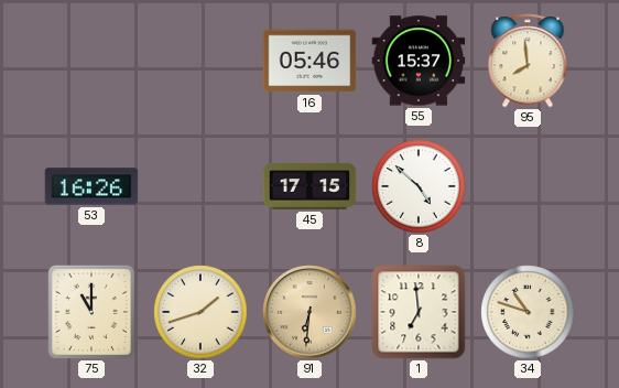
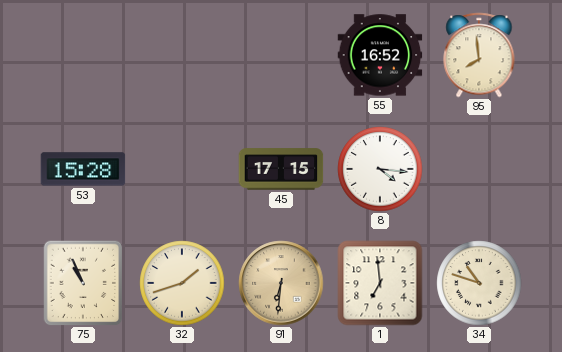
16: 05:46 -> none (309, 61)
55: 15:37 -> 16:52 (380, 55)
53: 16:26 -> 15:28 (83, 169)
8: 4:52 -> 4:16 (380, 169)
75: 11:00 -> 10:56 (83, 283)
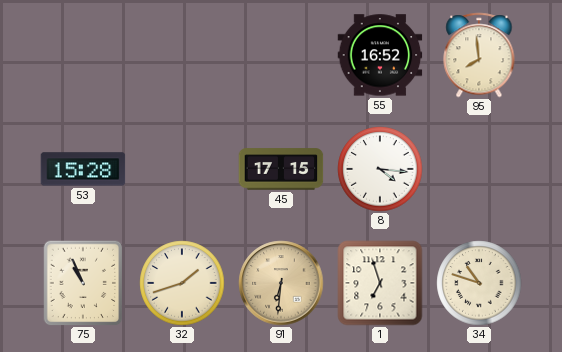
1: 6:59 -> 6:57 (380, 283)
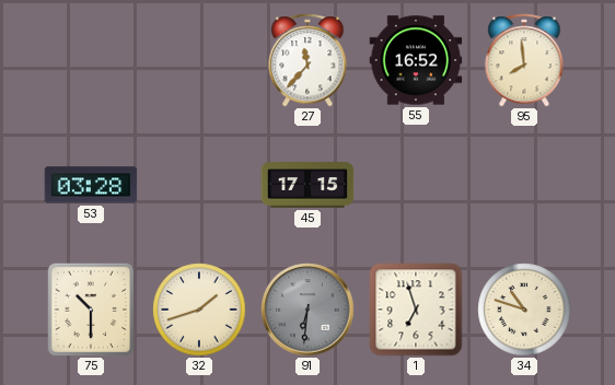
27: none -> 11:37 (307, 60)
53: 15:28 -> 03:28 (91, 185)
8: 4:16 -> none (380, 169)
75: 10:56 -> 10:30 (91, 310)
91 dial: champagne -> grey (307, 310)
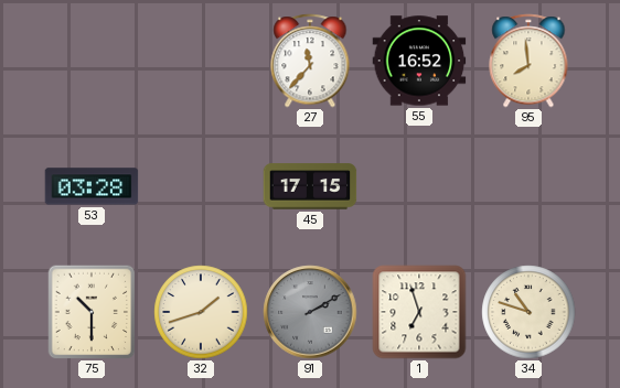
91: 6:31 -> 2:10 (310, 312)
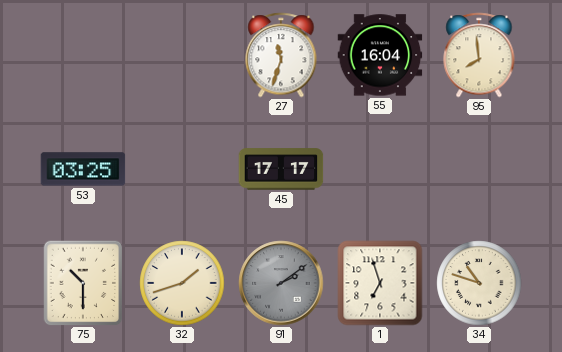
27: 11:37 -> 11:33 (281, 55)
55: 16:52 -> 16:04 (380, 55)
53: 03:28 -> 03:25 (83, 169)
45: 17:15 -> 17:17 (281, 169)
91: 2:10 -> 2:09 (281, 283)
